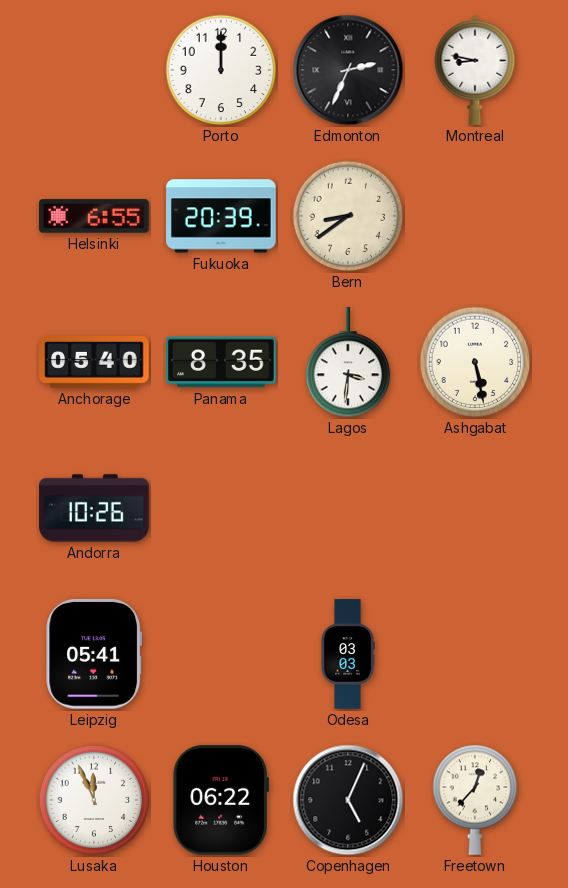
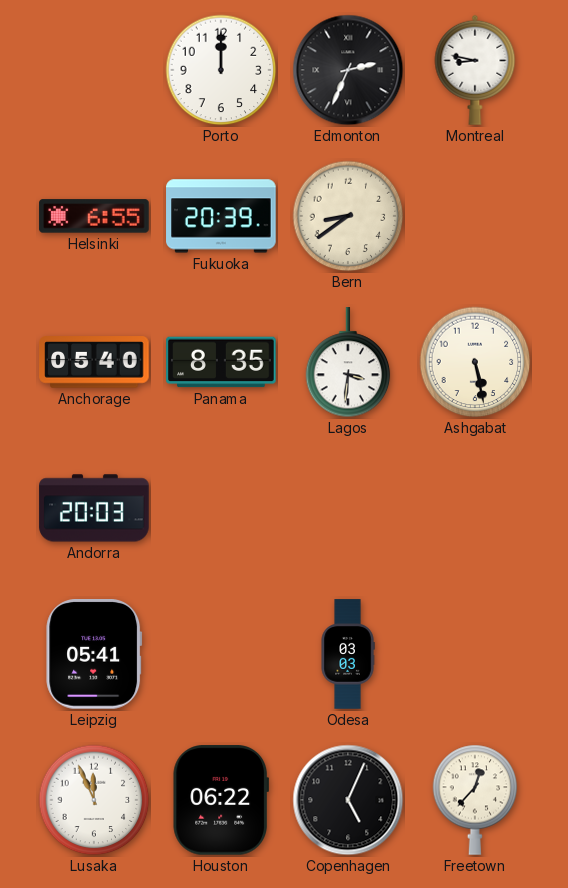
Andorra: 10:26 -> 20:03 (94, 508)
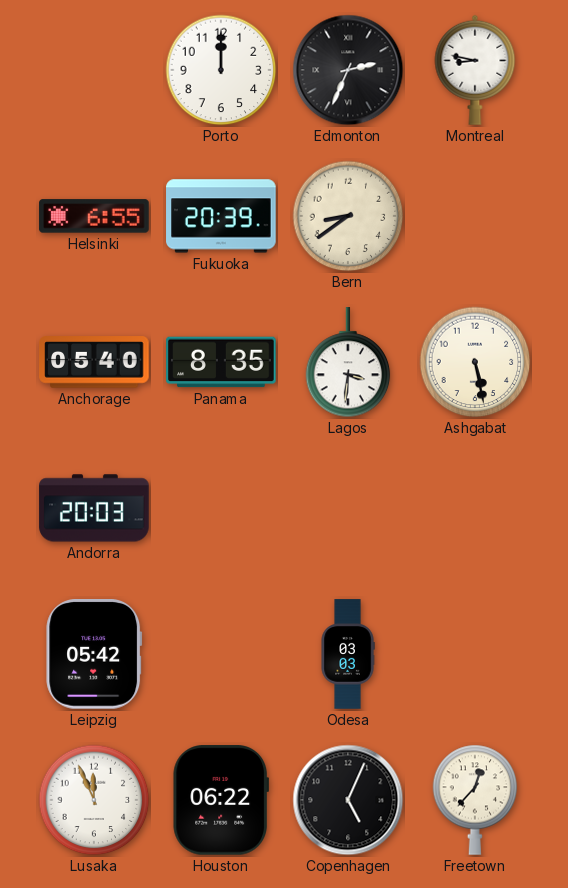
Leipzig: 05:41 -> 05:42 (94, 654)
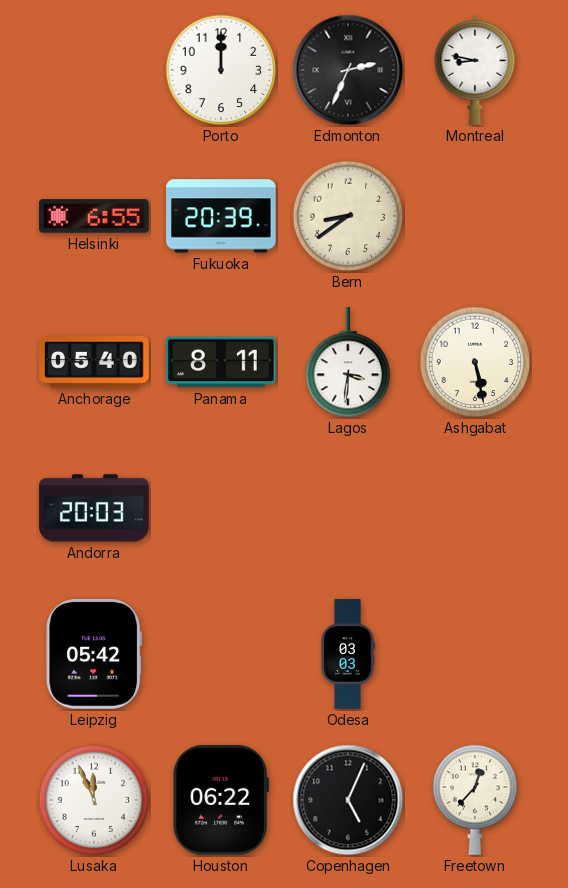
Panama: 8:35 -> 8:11 (221, 362)
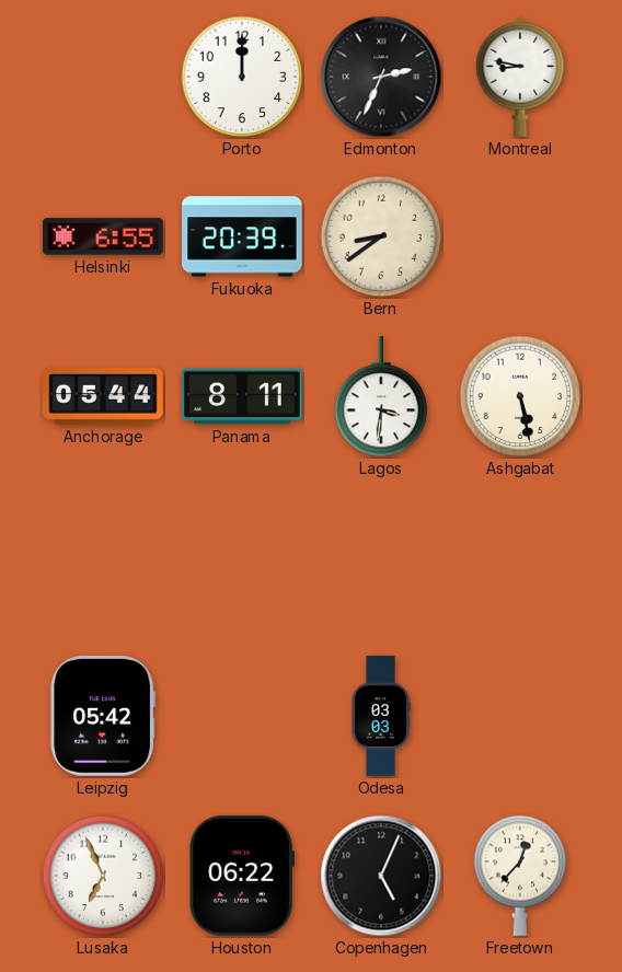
Anchorage: 05:40 -> 05:44 (103, 396)
Andorra: 20:03 -> none (94, 508)
Lusaka: 11:56 -> 6:56 (103, 876)
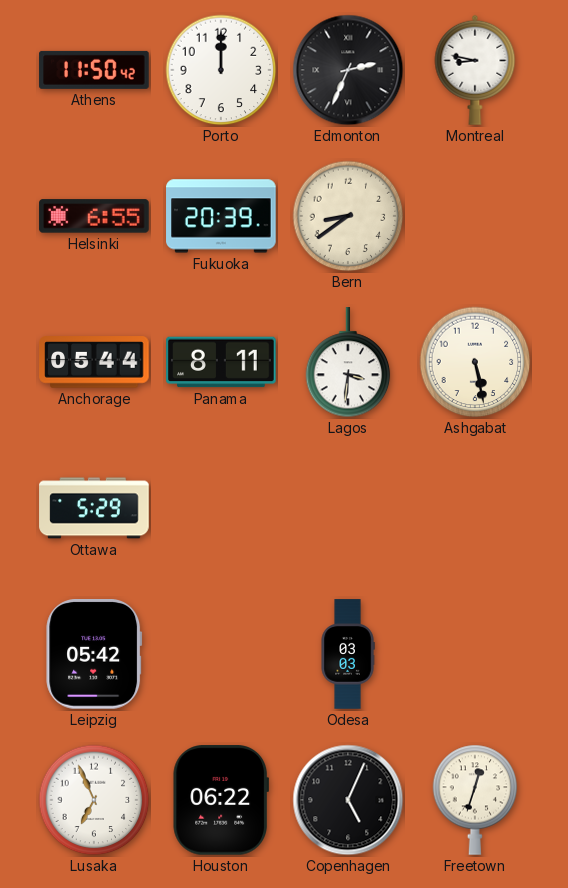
Athens: none -> 11:50 (94, 70)
Ottawa: none -> 5:29 (94, 508)
Freetown: 12:37 -> 12:33 (475, 800)
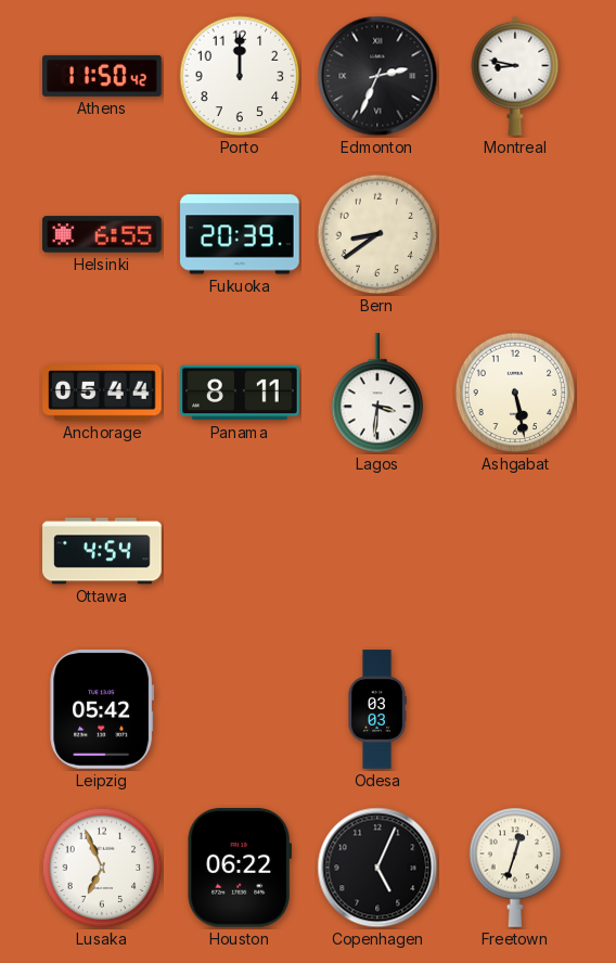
Ottawa: 5:29 -> 4:54 (102, 551)
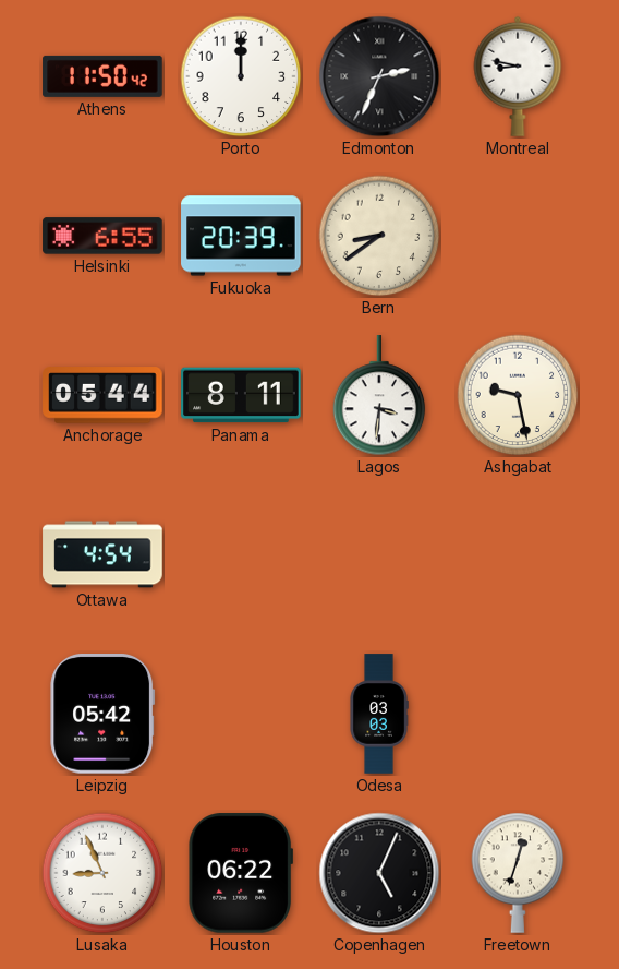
Ashgabat: 5:28 -> 9:28 (518, 395)
Lusaka: 6:56 -> 8:56 (102, 873)
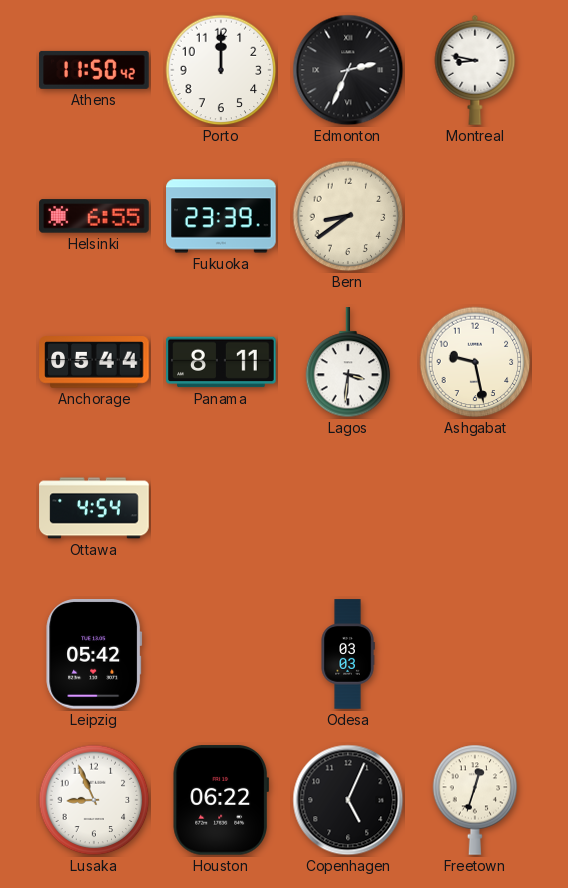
Fukuoka: 20:39 -> 23:39 (221, 216)
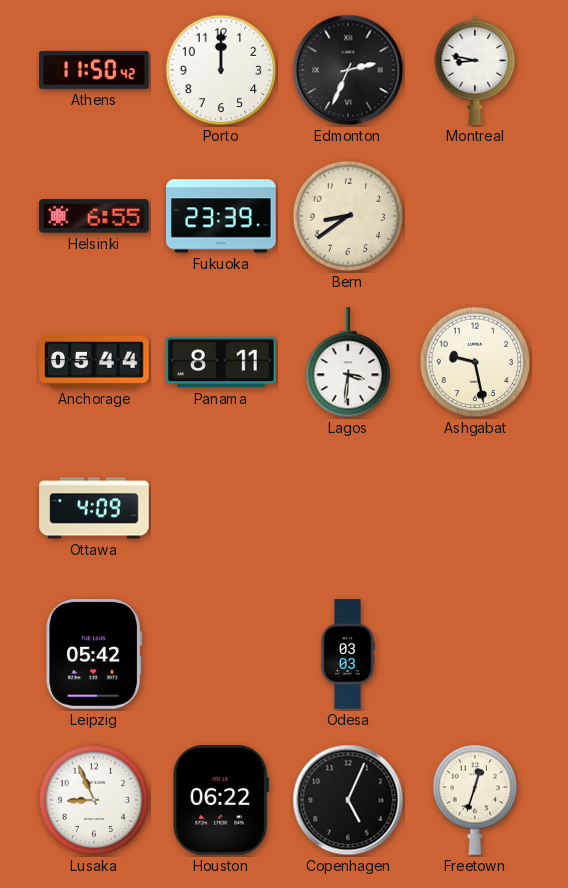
Ottawa: 4:54 -> 4:09 (94, 508)
